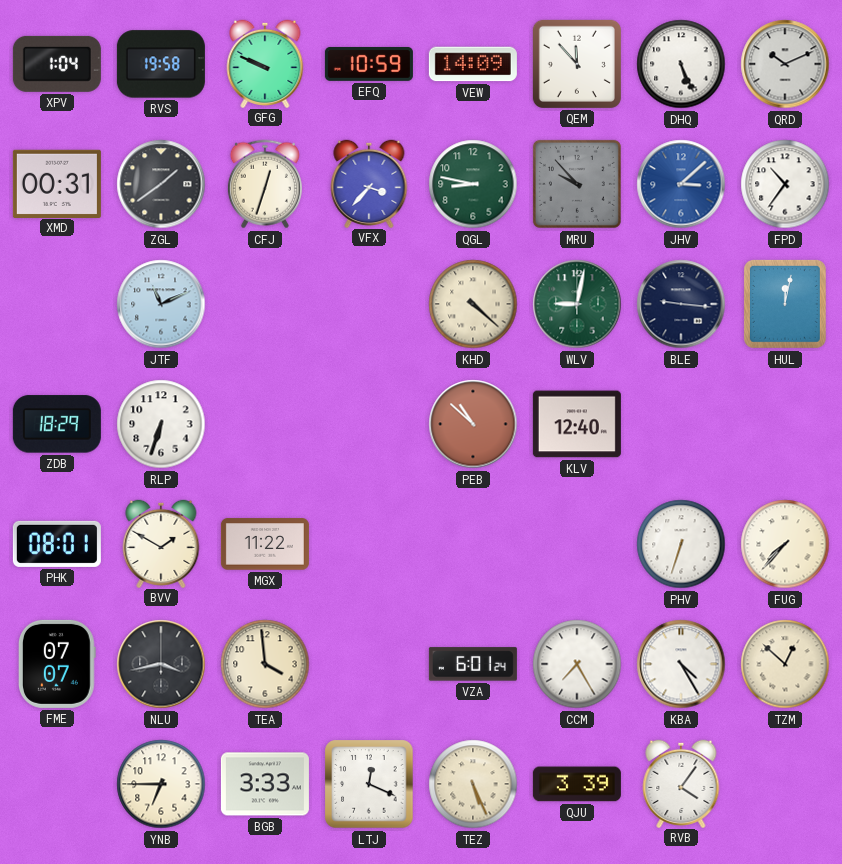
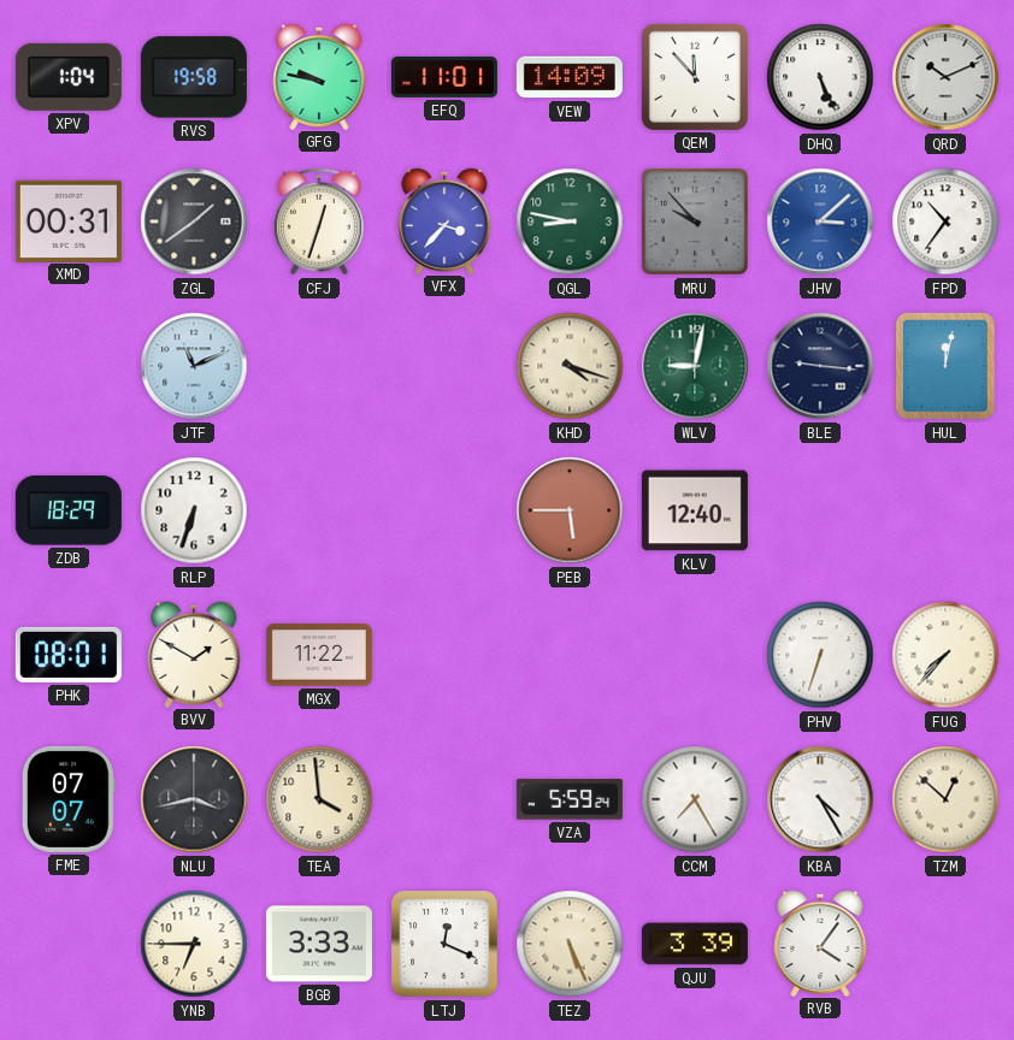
GFG: 9:49 -> 9:47 (319, 76)
EFQ: 10:59 -> 11:01 (444, 77)
KHD: 4:22 -> 4:18 (570, 366)
PEB: 10:52 -> 5:45 (570, 510)
VZA: 6:01 -> 5:59 (570, 799)
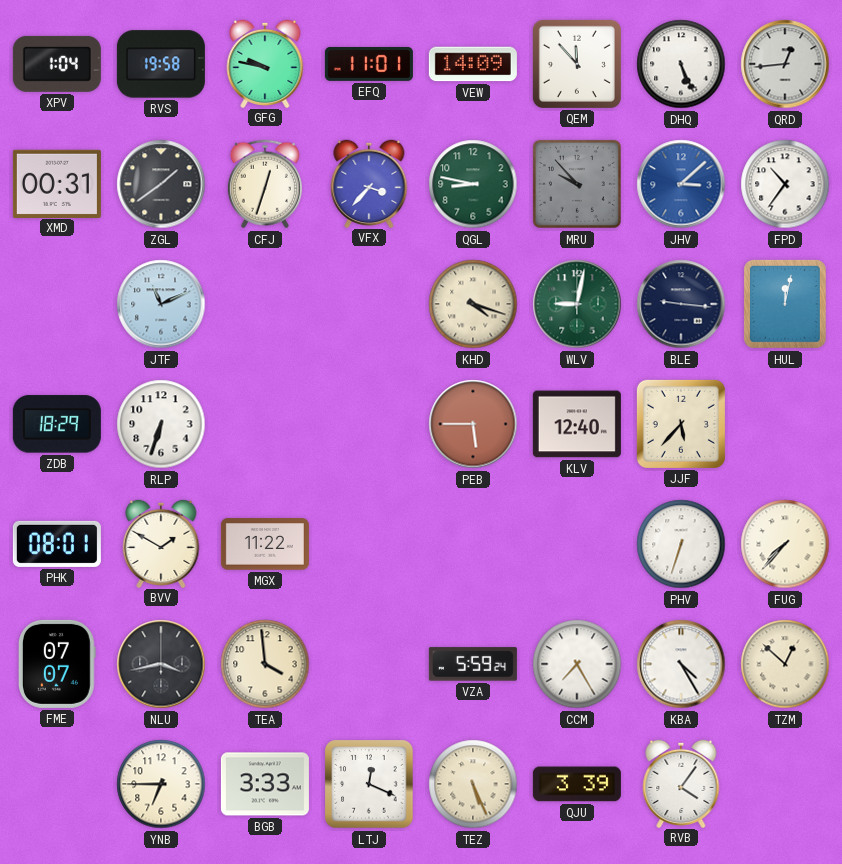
QRD: 10:11 -> 12:44 (785, 64)
JJF: none -> 5:37 (681, 424)
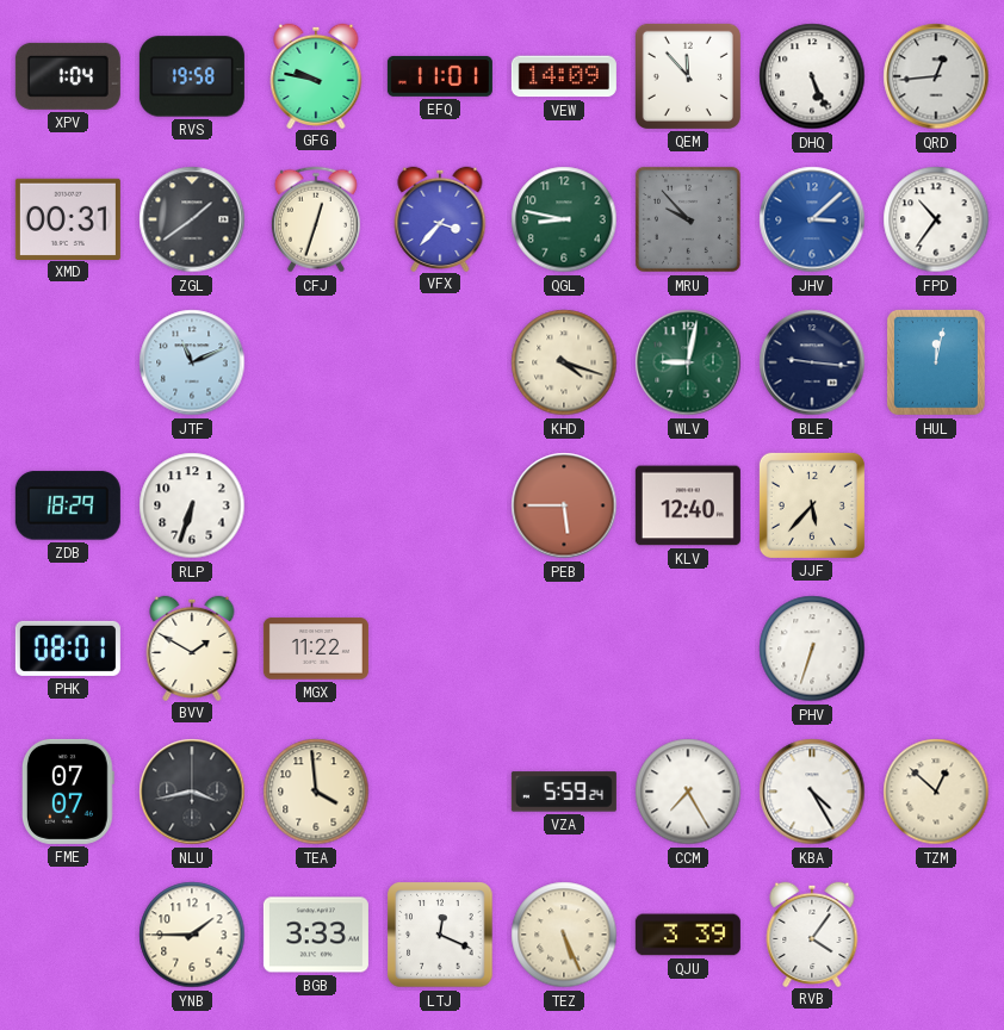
FUG: 7:37 -> none (785, 544)
YNB: 6:45 -> 1:45 (192, 935)
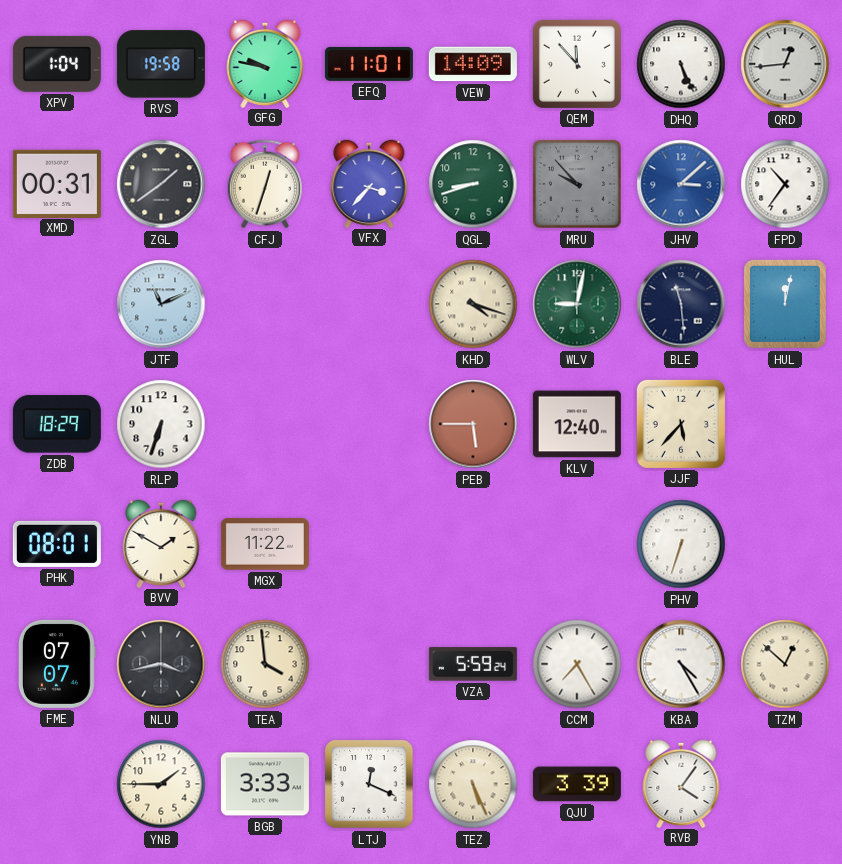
QGL: 8:47 -> 8:42 (473, 184)
BLE: 9:16 -> 11:29 (681, 304)
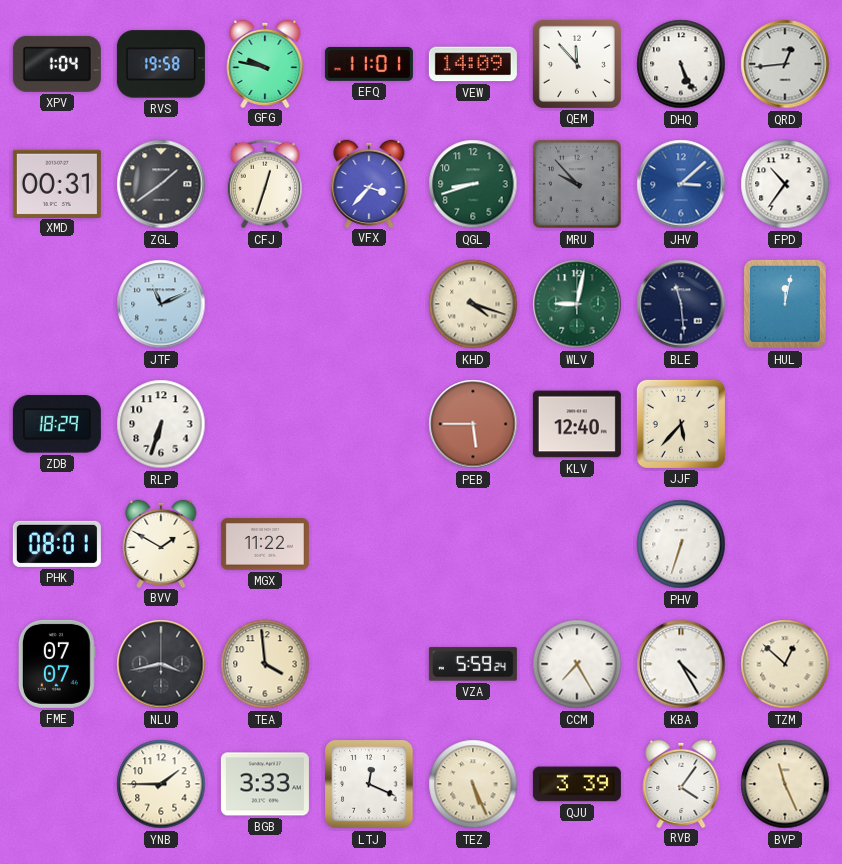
BVP: none -> 11:26 (785, 784)
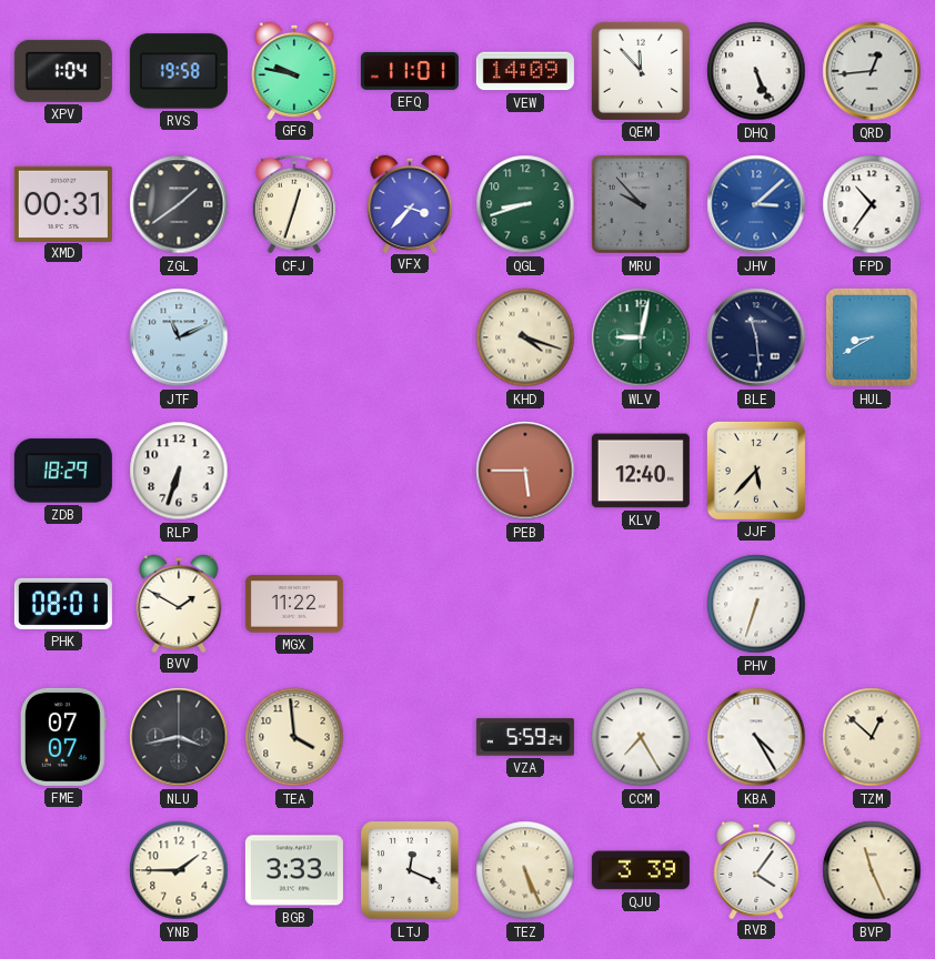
HUL: 12:02 -> 8:40 (872, 339)
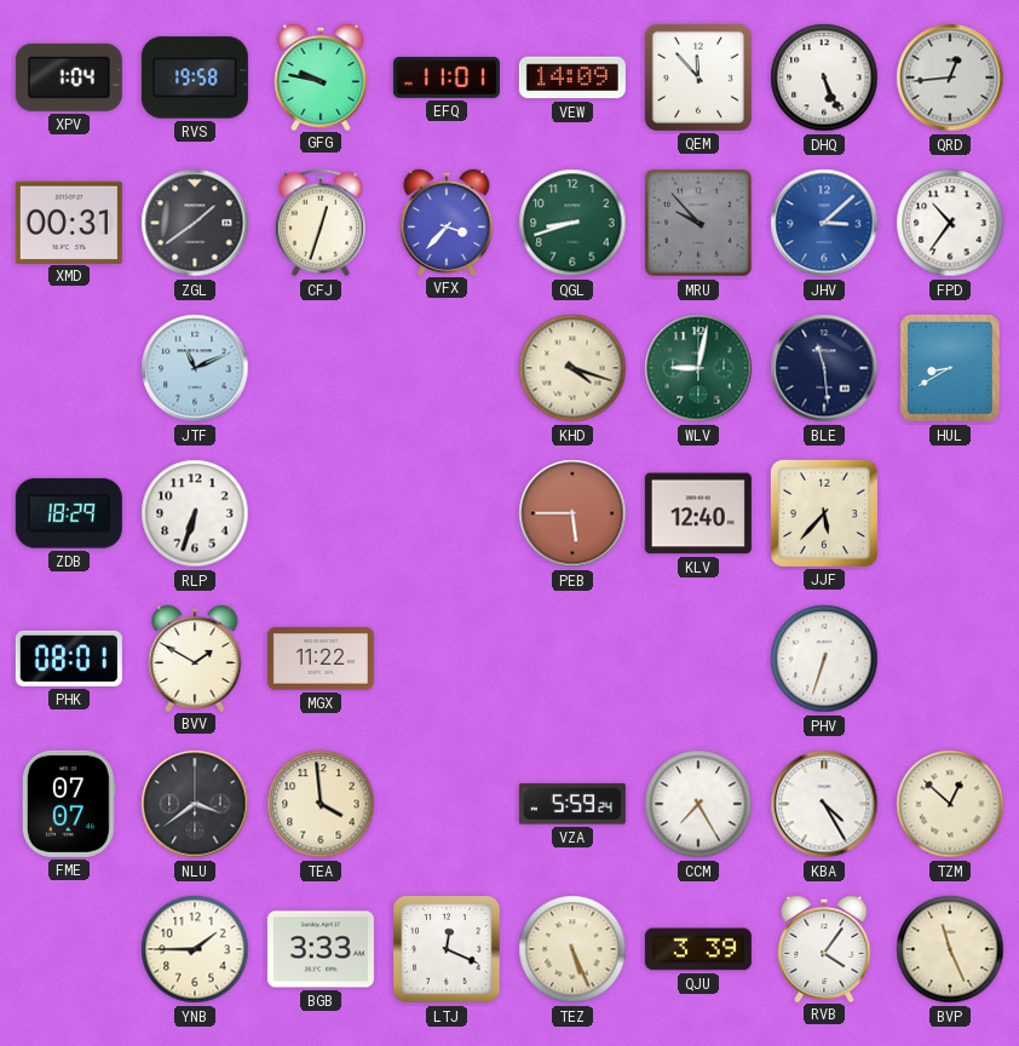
NLU: 3:43 -> 3:39 (195, 804)
